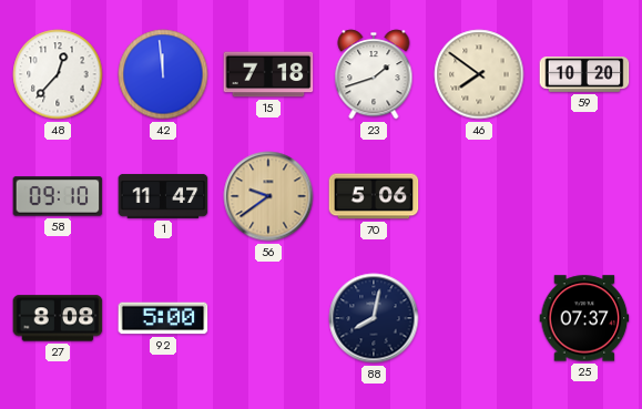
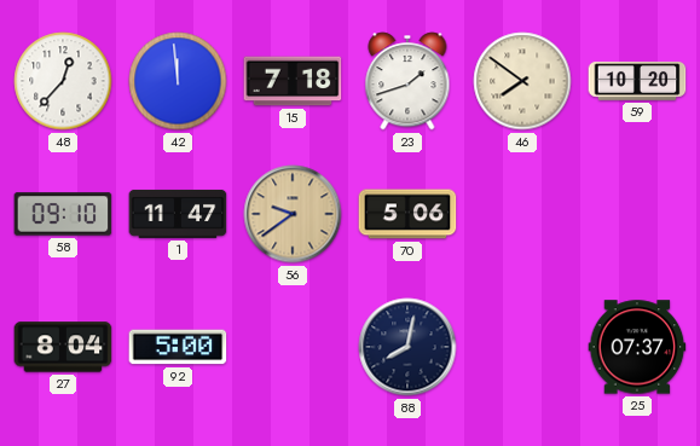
27: 8:08 -> 8:04 (63, 347)
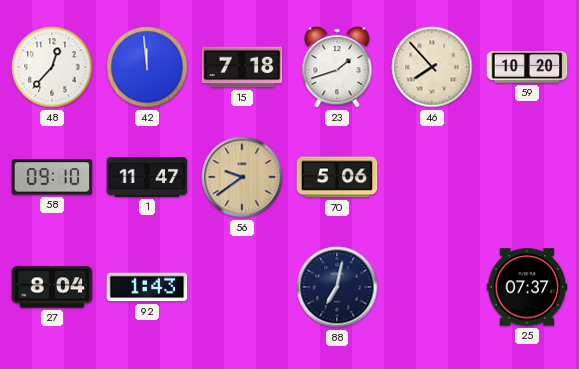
46: 7:51 -> 7:53 (432, 67)
92: 5:00 -> 1:43 (147, 287)
88: 8:02 -> 7:02 (337, 287)
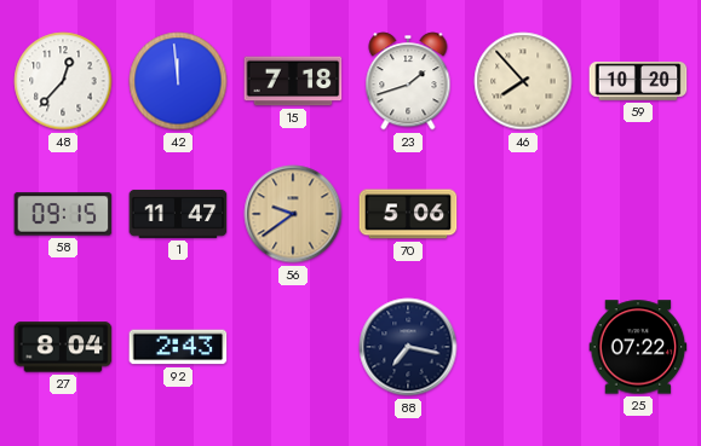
58: 09:10 -> 09:15 (63, 214)
92: 1:43 -> 2:43 (178, 347)
88: 7:02 -> 7:17 (408, 347)
25: 07:37 -> 07:22 (638, 347)
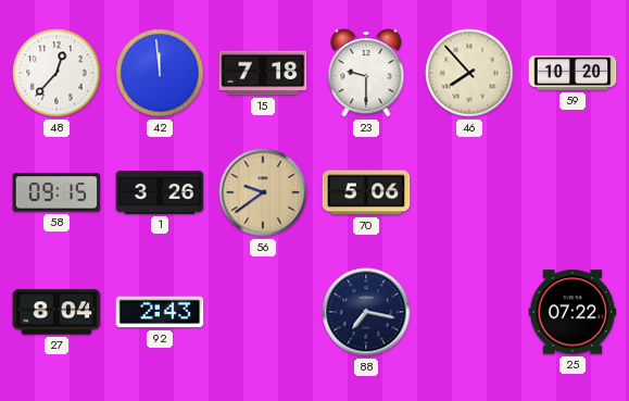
23: 1:42 -> 9:30 (366, 73)
1: 11:47 -> 3:26 (160, 192)
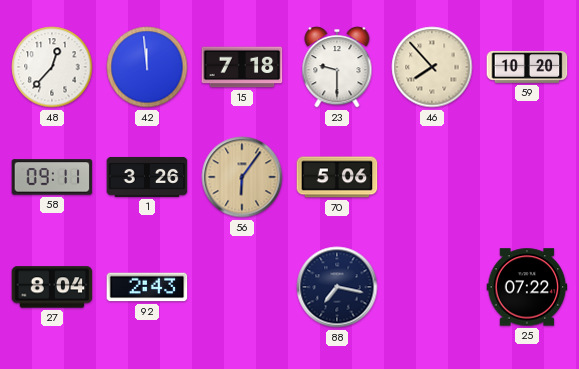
58: 09:15 -> 09:11 (52, 177)
56: 9:39 -> 6:06 (242, 177)
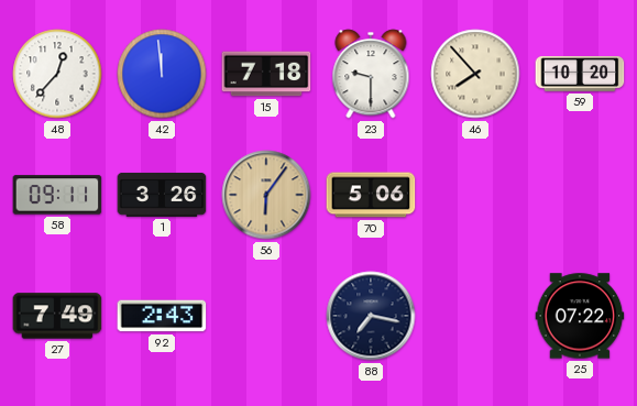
27: 8:04 -> 7:49 (57, 316)
